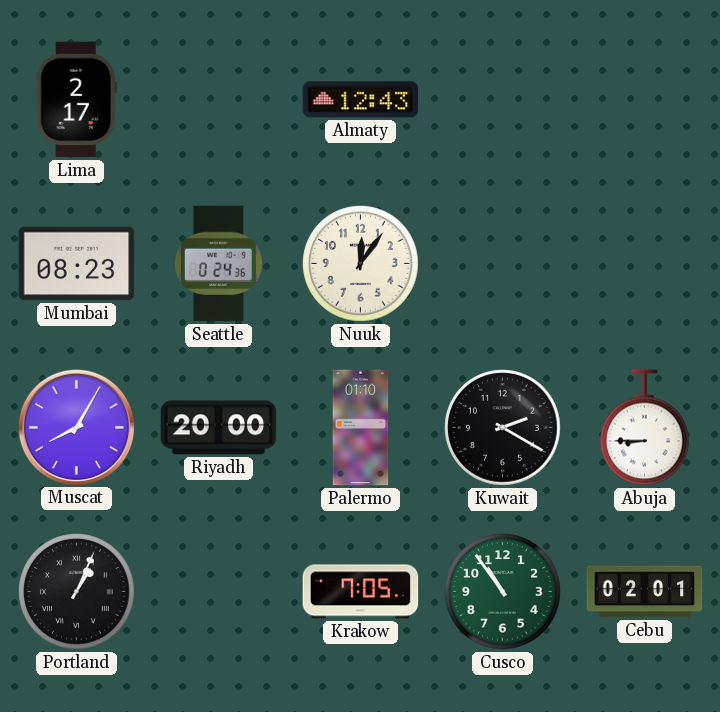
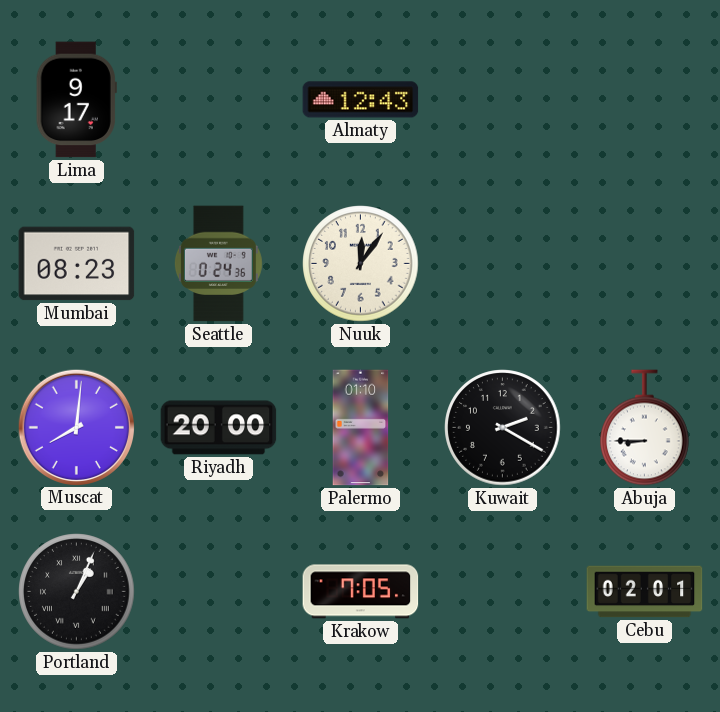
Lima: 2:17 -> 9:17 (76, 100)
Muscat: 8:05 -> 8:01 (76, 427)
Cusco: 10:54 -> none (503, 592)
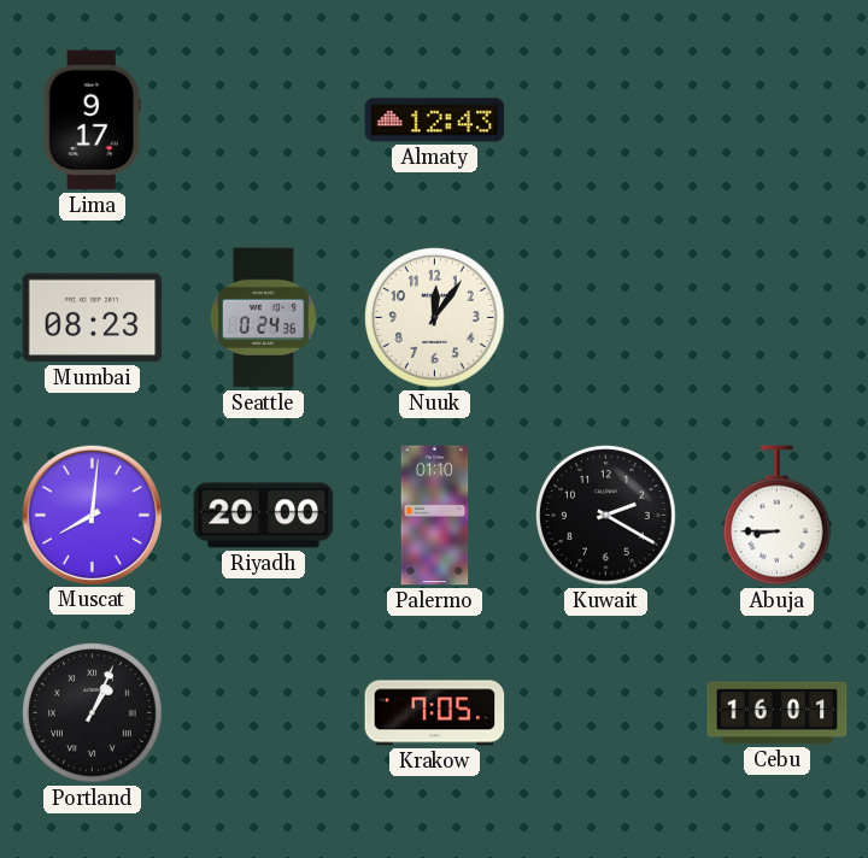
Cebu: 02:01 -> 16:01 (778, 713)
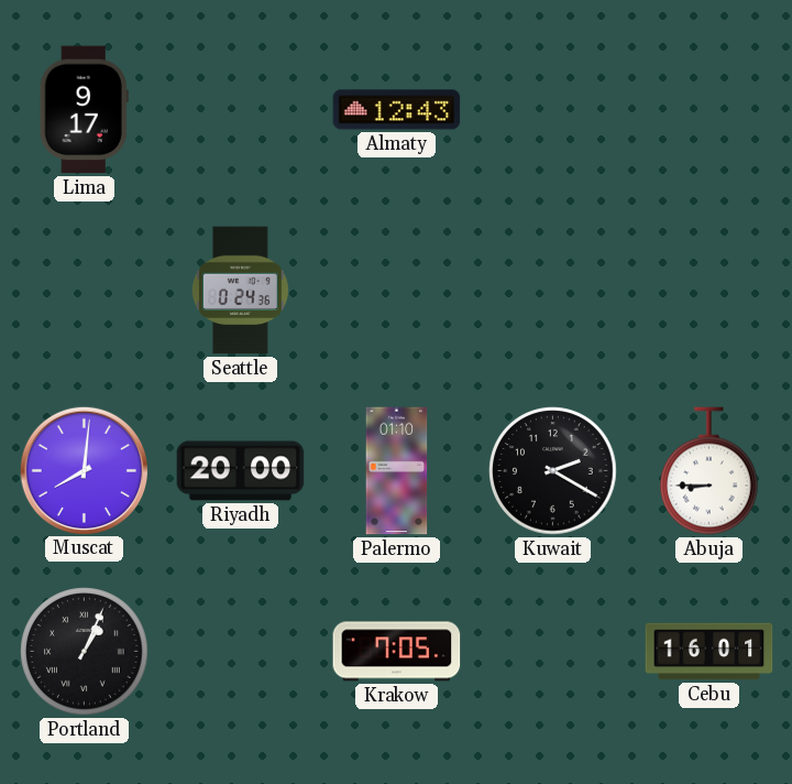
Mumbai: 08:23 -> none (93, 318)
Nuuk: 12:06 -> none (435, 318)
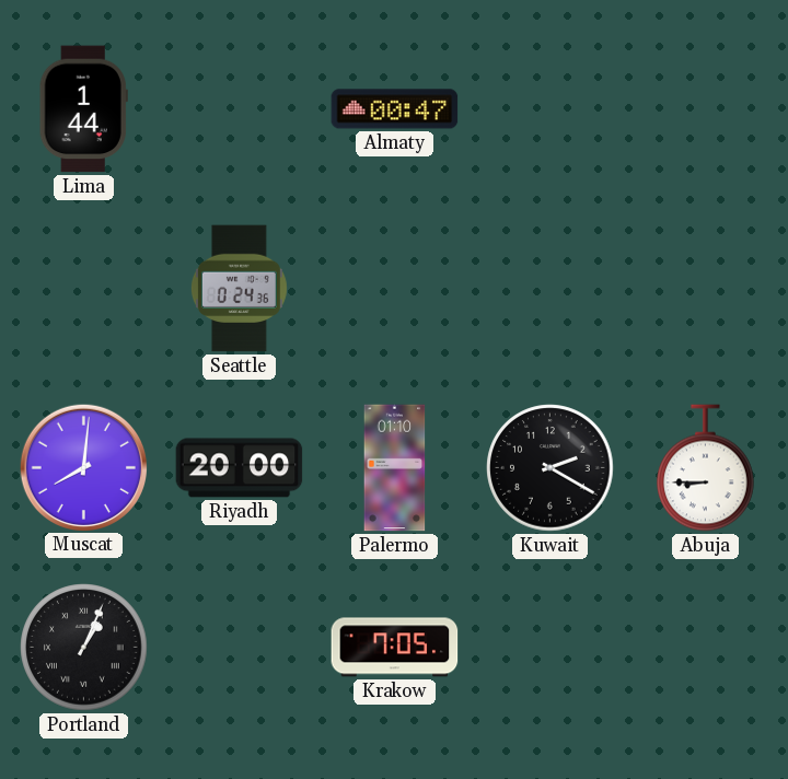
Lima: 9:17 -> 1:44 (83, 109)
Almaty: 12:43 -> 00:47 (395, 109)
Cebu: 16:01 -> none (710, 652)
